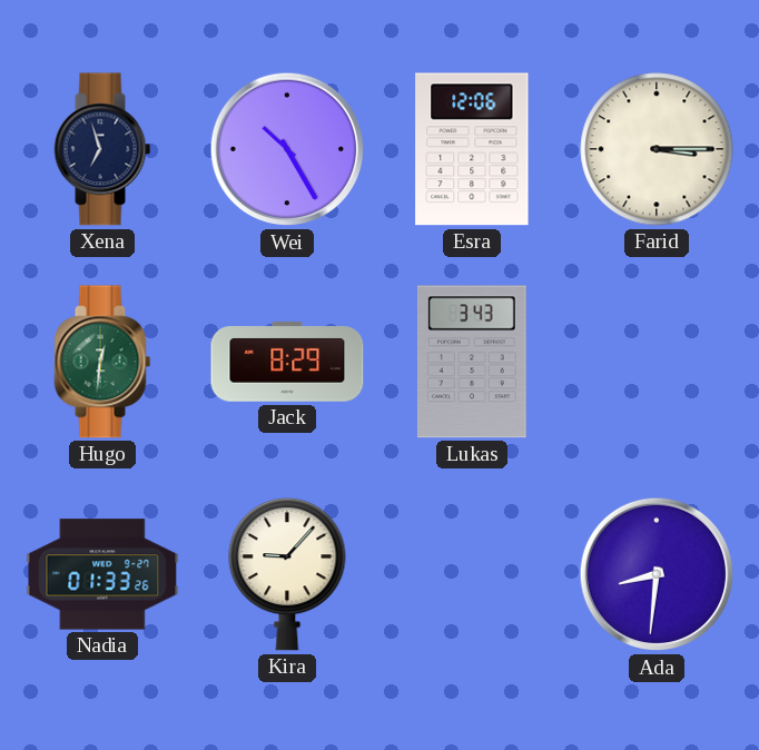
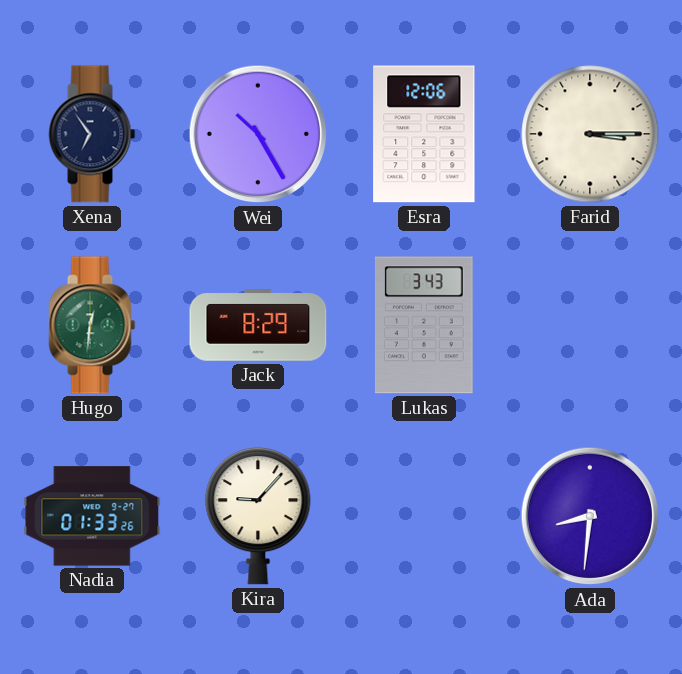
Xena: 6:57 -> 6:54 (92, 134)
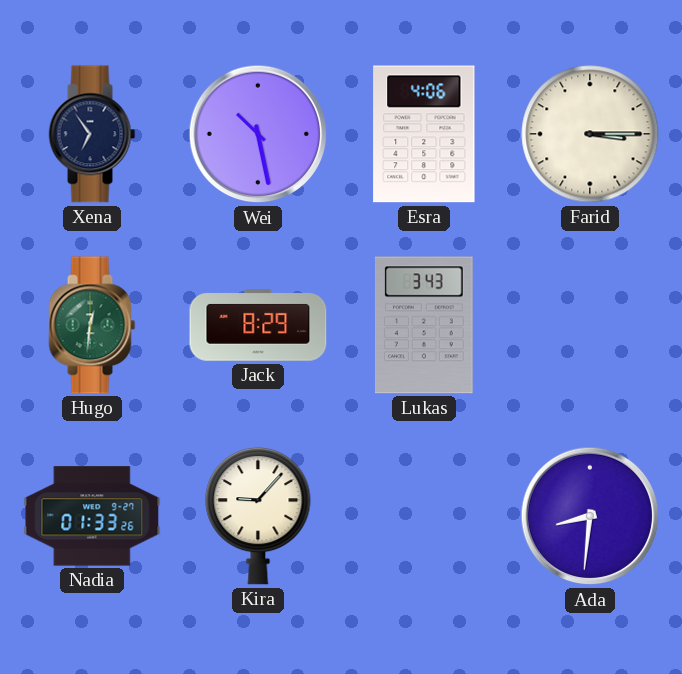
Wei: 10:25 -> 10:28 (258, 134)
Esra: 12:06 -> 4:06 (424, 134)
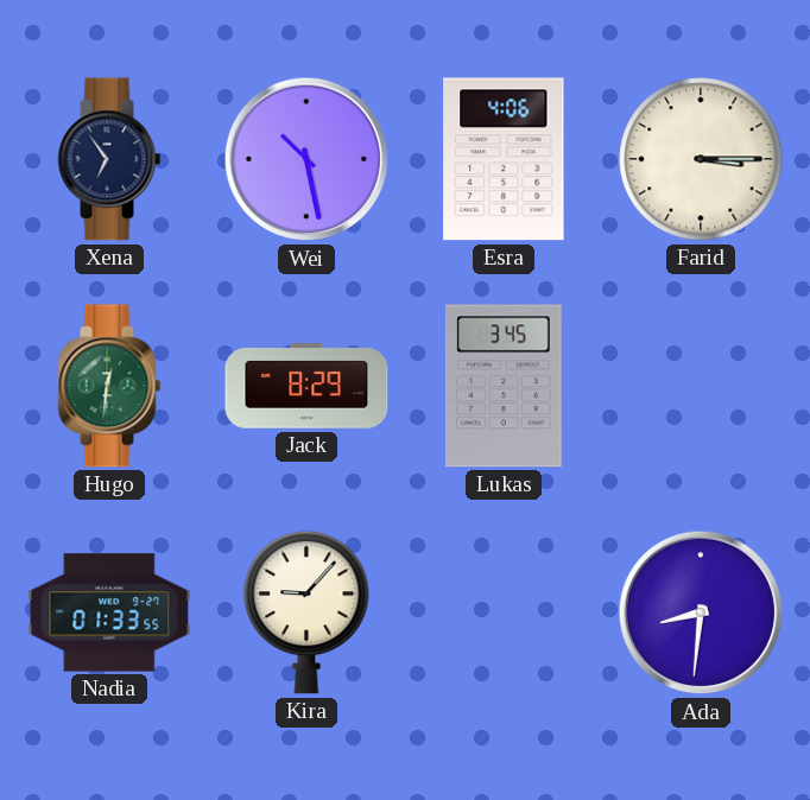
Lukas: 3:43 -> 3:45 (504, 386)
Nadia: 01:33:26 -> 01:33:55 (109, 612)
